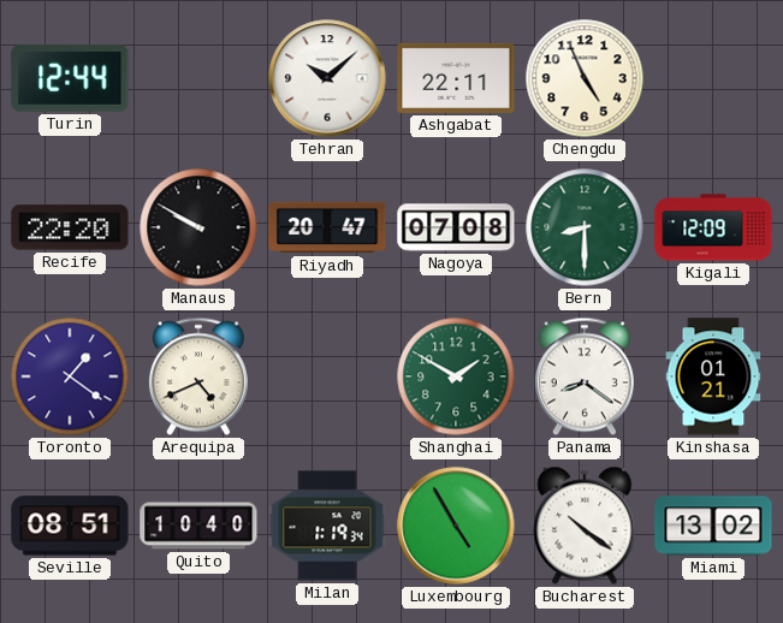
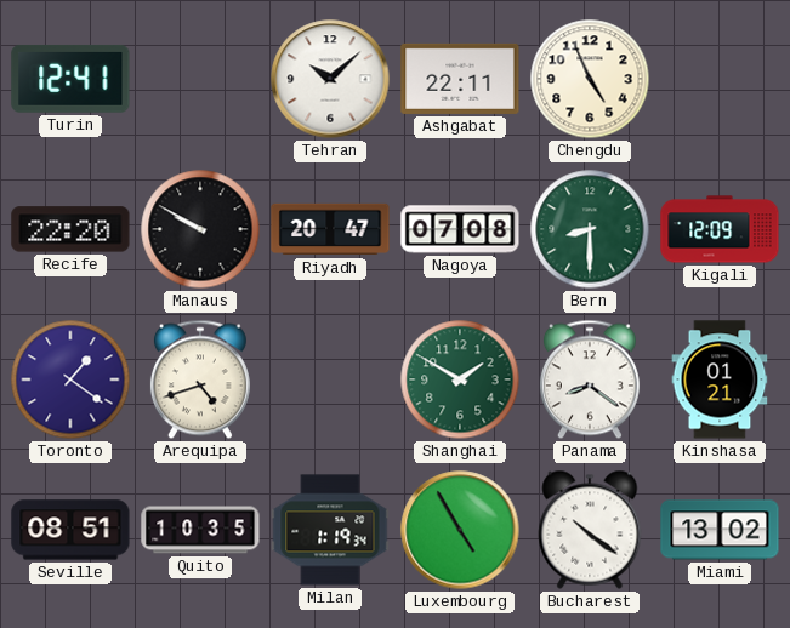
Turin: 12:44 -> 12:41 (70, 79)
Arequipa: 4:41 -> 4:42 (200, 379)
Quito: 10:40 -> 10:35 (200, 530)
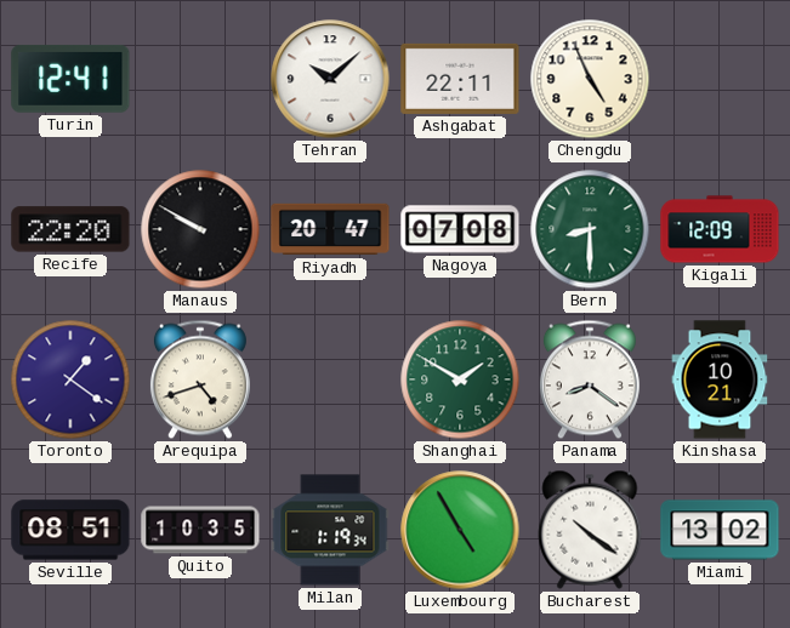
Kinshasa: 01:21 -> 10:21 (720, 379)
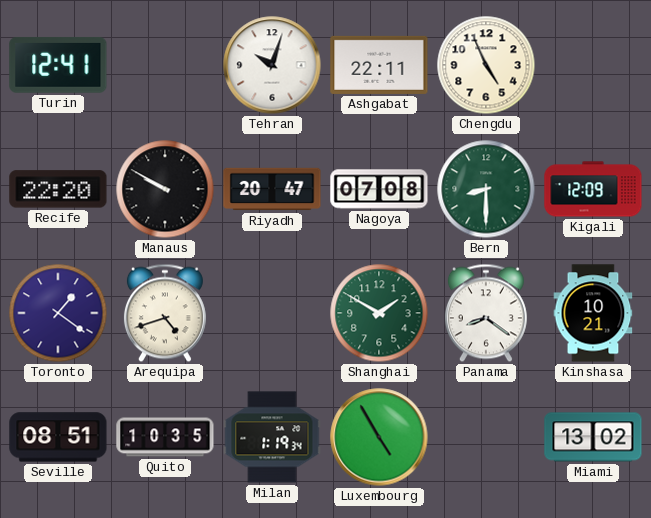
Tehran: 10:08 -> 10:03 (272, 65)
Bucharest: 10:21 -> none (590, 530)
